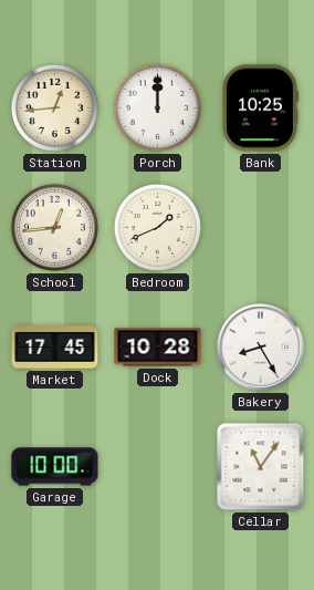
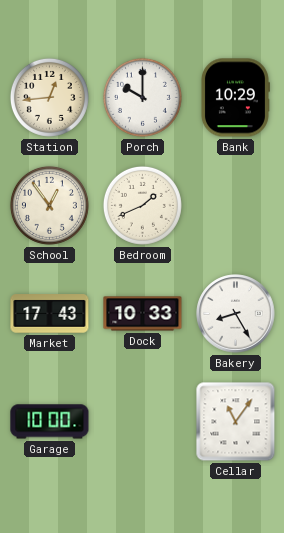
Porch: 12:00 -> 10:00 (142, 97)
Bank: 10:25 -> 10:29 (235, 98)
School: 12:44 -> 12:54 (49, 205)
Market: 17:45 -> 17:43 (50, 314)
Dock: 10:28 -> 10:33 (143, 314)
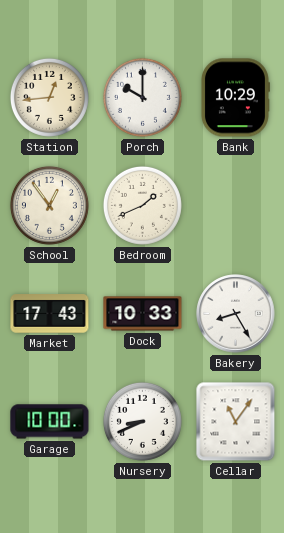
Nursery: none -> 8:41 (142, 421)
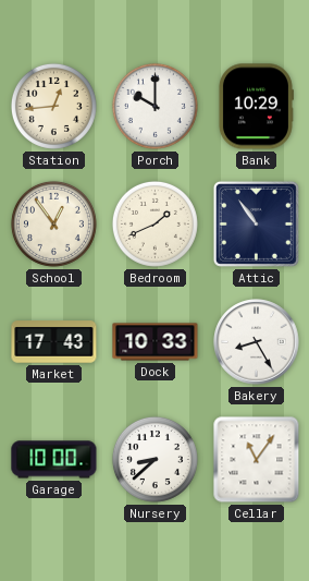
Attic: none -> 10:54 (256, 223)
Nursery: 8:41 -> 8:38 (154, 459)
